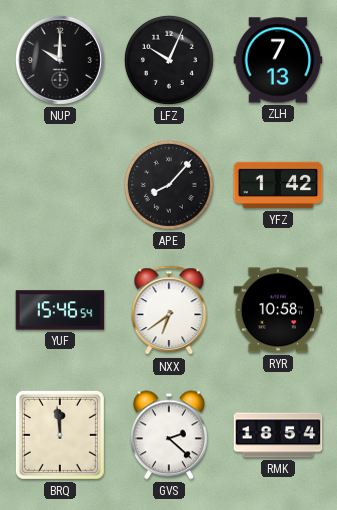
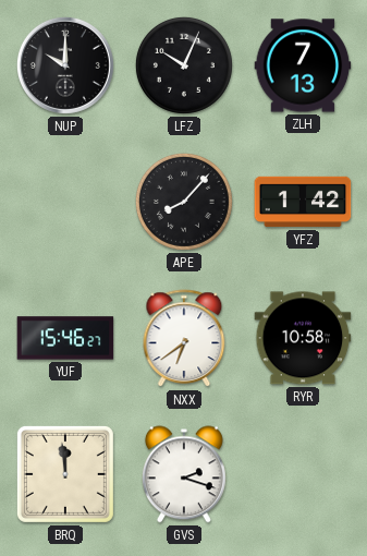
YUF: 15:46:54 -> 15:46:27 (65, 338)
GVS: 2:22 -> 2:18 (184, 474)
RMK: 18:54 -> none (278, 435)
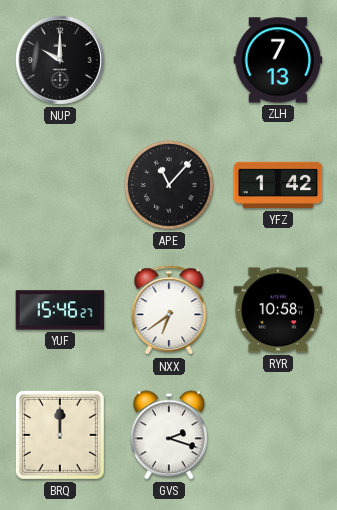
LFZ: 10:04 -> none (184, 65)
APE: 8:07 -> 11:07 (169, 185)
BRQ: 11:59 -> 12:00 (60, 435)
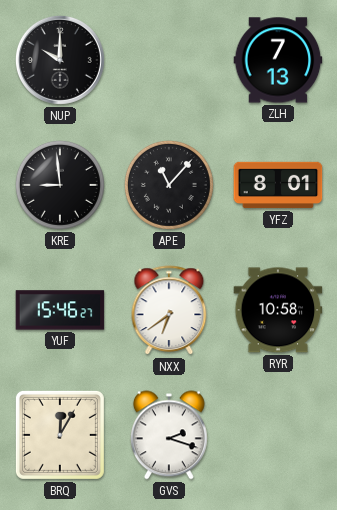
KRE: none -> 8:59 (60, 185)
YFZ: 1:42 -> 8:01 (278, 185)
BRQ: 12:00 -> 12:05 (60, 435)
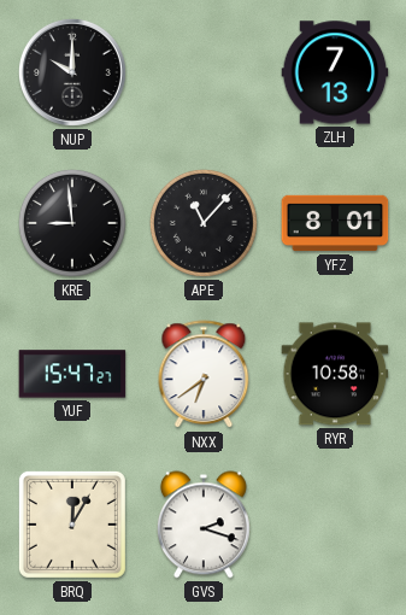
YUF: 15:46 -> 15:47 (72, 374)
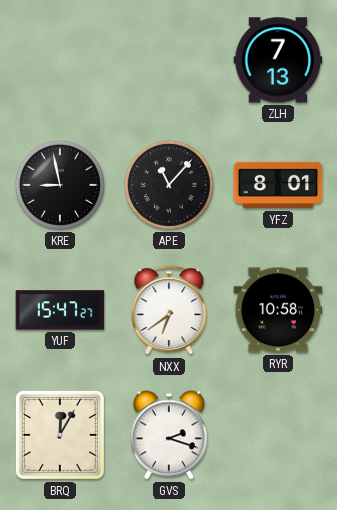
NUP: 10:00 -> none (72, 72)
KRE: 8:59 -> 8:58 (60, 185)
